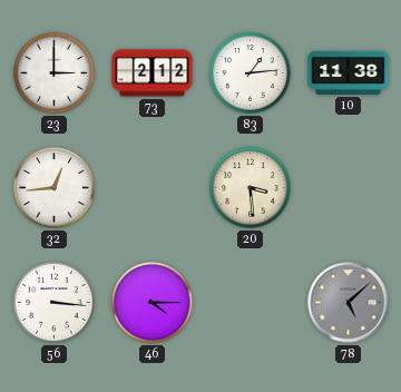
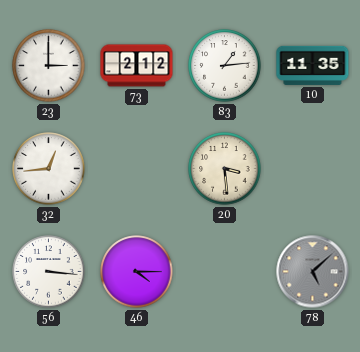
10: 11:38 -> 11:35 (313, 65)
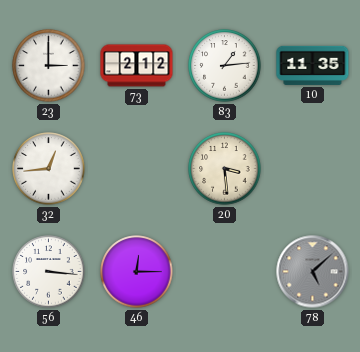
46: 4:15 -> 12:15 (137, 272)
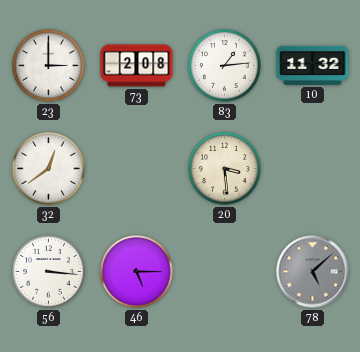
73: 2:12 -> 2:08 (137, 66)
10: 11:35 -> 11:32 (313, 65)
32: 12:44 -> 12:39 (49, 169)
46: 12:15 -> 5:15 (137, 272)
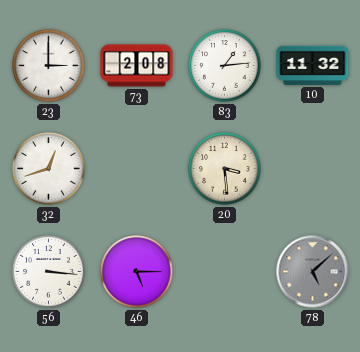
32: 12:39 -> 12:42 (49, 169)
